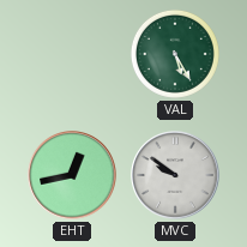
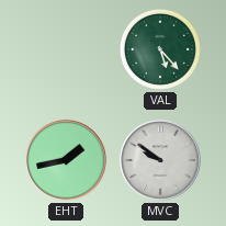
VAL: 5:25 -> 5:23 (160, 49)
EHT: 12:43 -> 1:43 (66, 160)
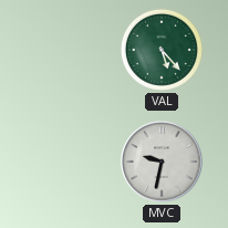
EHT: 1:43 -> none (66, 160)
MVC: 9:51 -> 9:32 (162, 162)
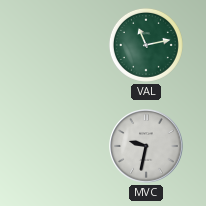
VAL: 5:23 -> 11:13 (146, 45)
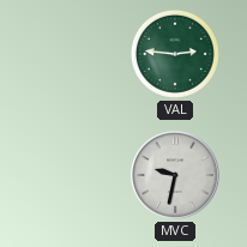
VAL: 11:13 -> 2:46 (175, 54)
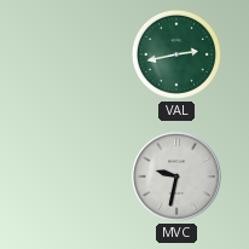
VAL: 2:46 -> 2:43 (176, 54)
